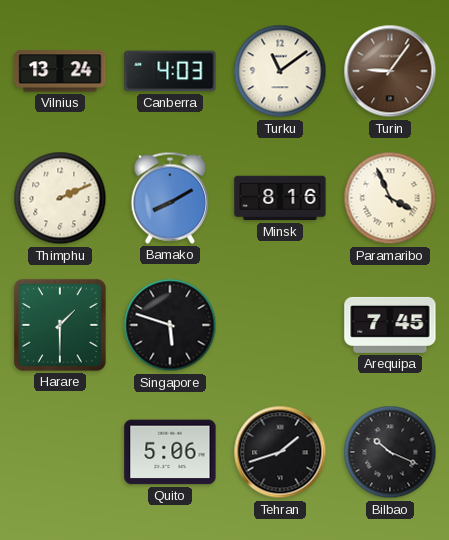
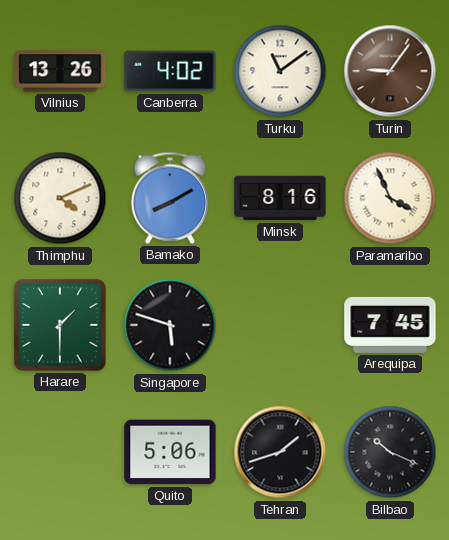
Vilnius: 13:24 -> 13:26 (60, 71)
Canberra: 4:03 -> 4:02 (170, 71)
Thimphu: 2:11 -> 4:11 (60, 198)
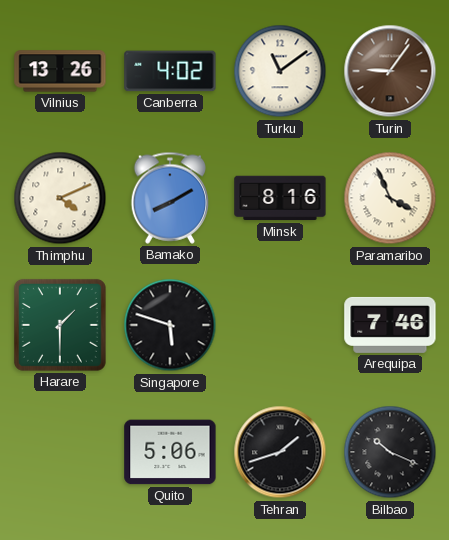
Arequipa: 7:45 -> 7:46 (390, 325)
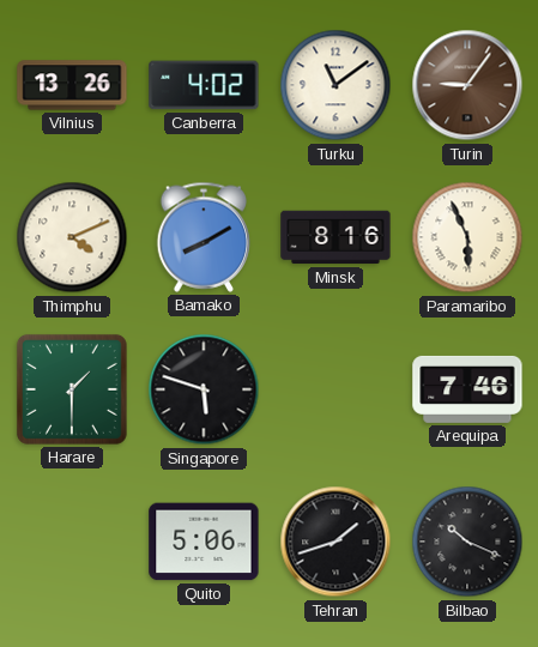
Paramaribo: 3:56 -> 5:56 (467, 237)
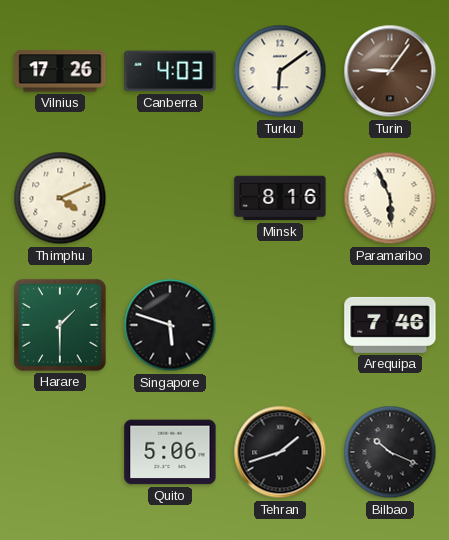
Vilnius: 13:26 -> 17:26 (60, 71)
Canberra: 4:02 -> 4:03 (170, 71)
Turku: 11:09 -> 6:09 (280, 71)
Bamako: 8:10 -> none (204, 237)
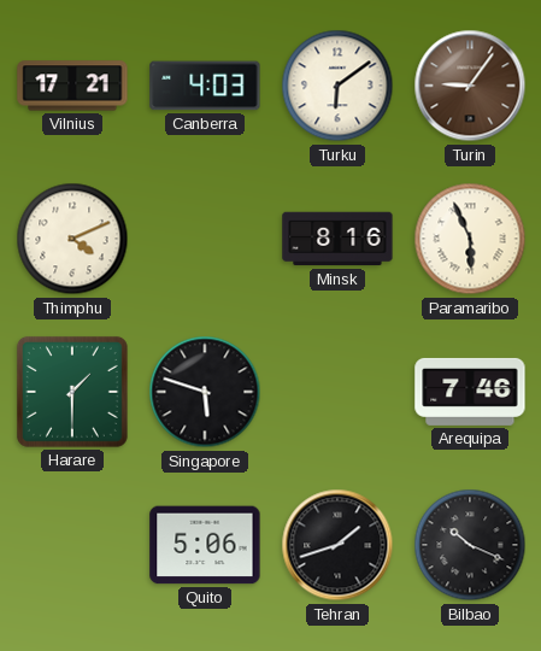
Vilnius: 17:26 -> 17:21 (72, 86)
